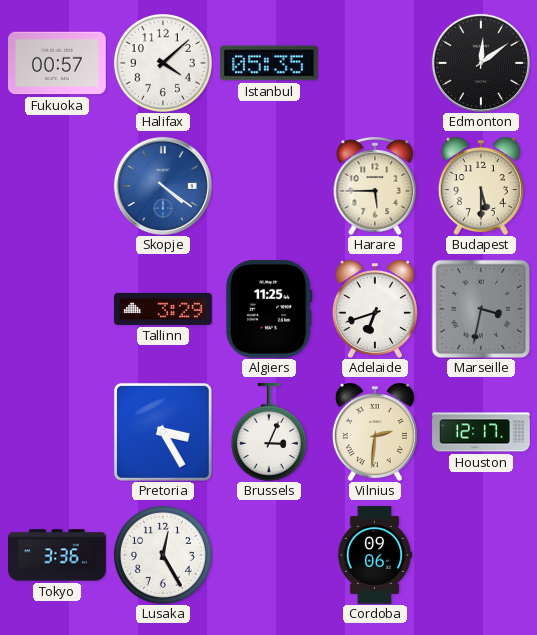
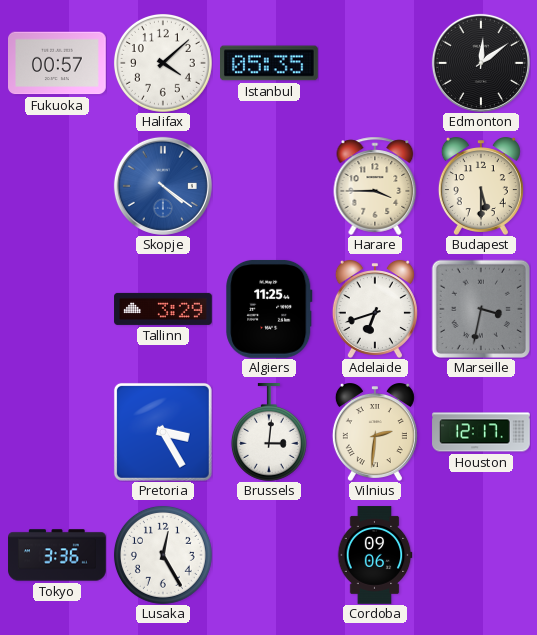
Harare: 5:45 -> 3:45 (375, 186)
Brussels: 3:04 -> 3:01 (269, 433)
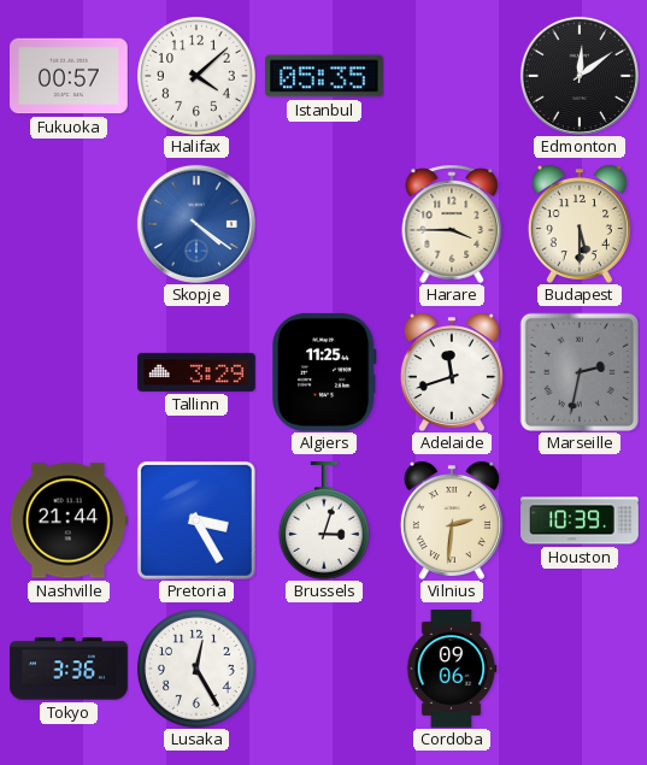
Adelaide: 6:42 -> 11:42 (452, 372)
Marseille: 3:32 -> 2:32 (578, 371)
Nashville: none -> 21:44 (69, 520)
Brussels: 3:01 -> 3:03 (324, 522)
Houston: 12:17 -> 10:39 (580, 520)
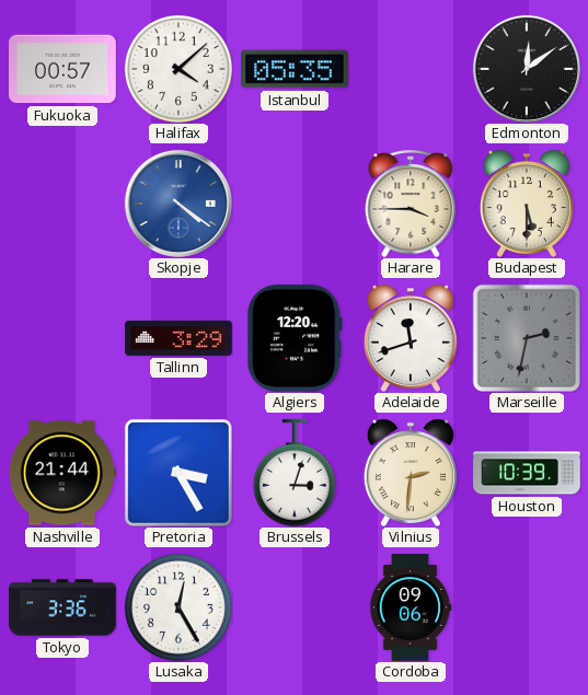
Algiers: 11:25 -> 12:20 (295, 338)
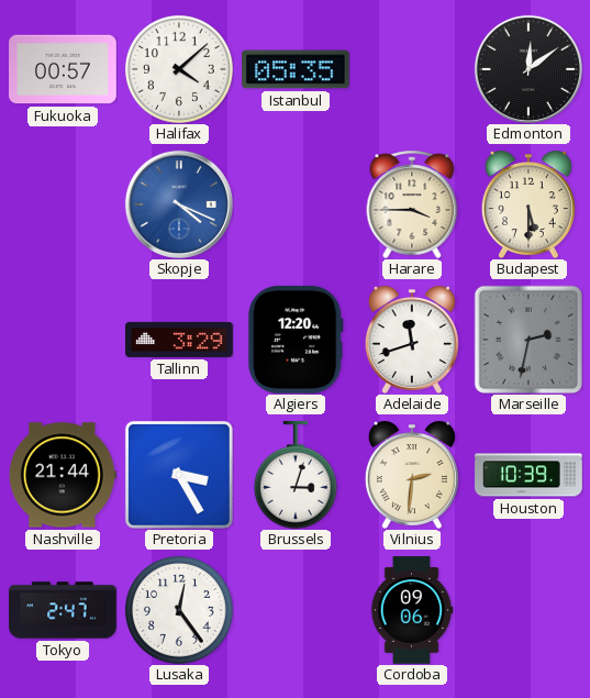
Skopje: 4:21 -> 4:19 (179, 204)
Tokyo: 3:36 -> 2:47 (63, 610)
Lusaka: 12:25 -> 12:24 (179, 610)
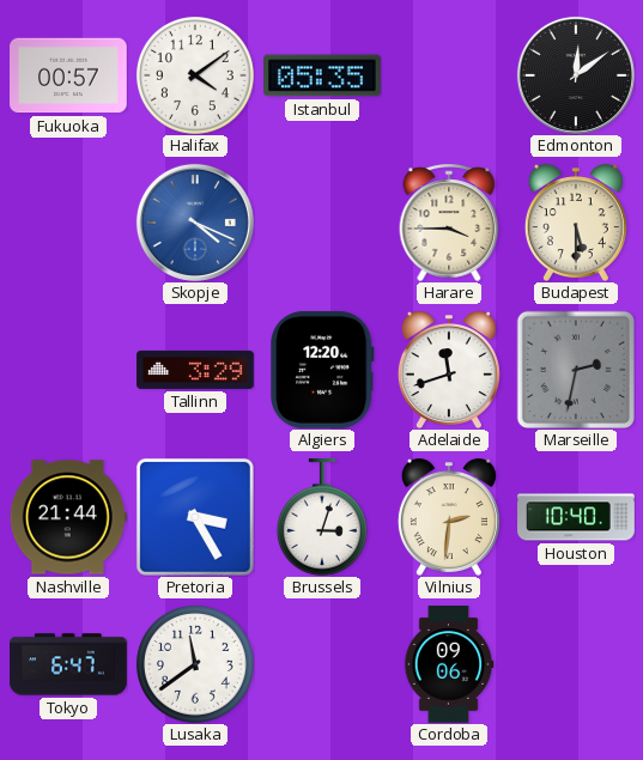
Halifax: 4:08 -> 4:09 (195, 75)
Houston: 10:39 -> 10:40 (576, 517)
Tokyo: 2:47 -> 6:47 (68, 664)
Lusaka: 12:24 -> 11:39 (195, 664)
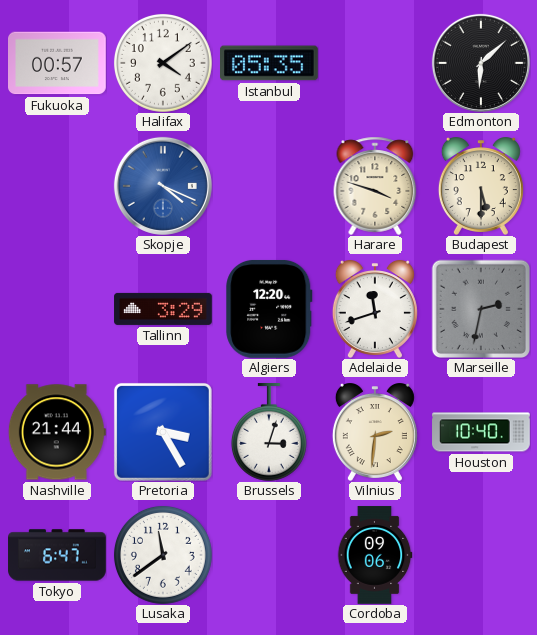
Edmonton: 12:09 -> 6:08 (481, 63)
Harare: 3:45 -> 3:48 (375, 186)
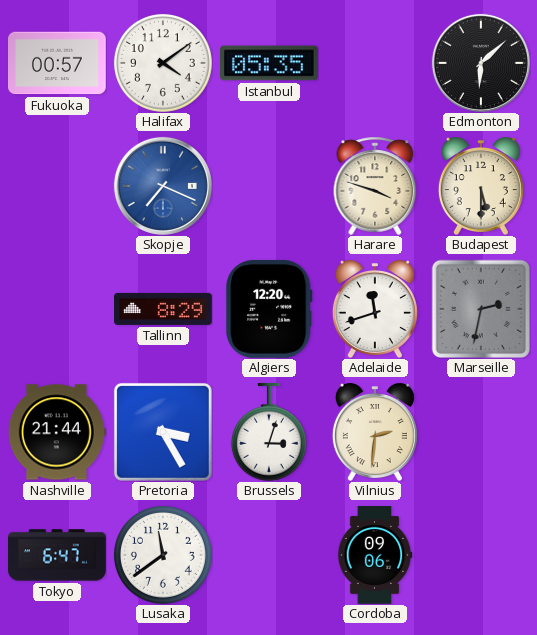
Skopje: 4:19 -> 7:19 (163, 186)
Tallinn: 3:29 -> 8:29 (163, 309)
Houston: 10:40 -> none (481, 432)
